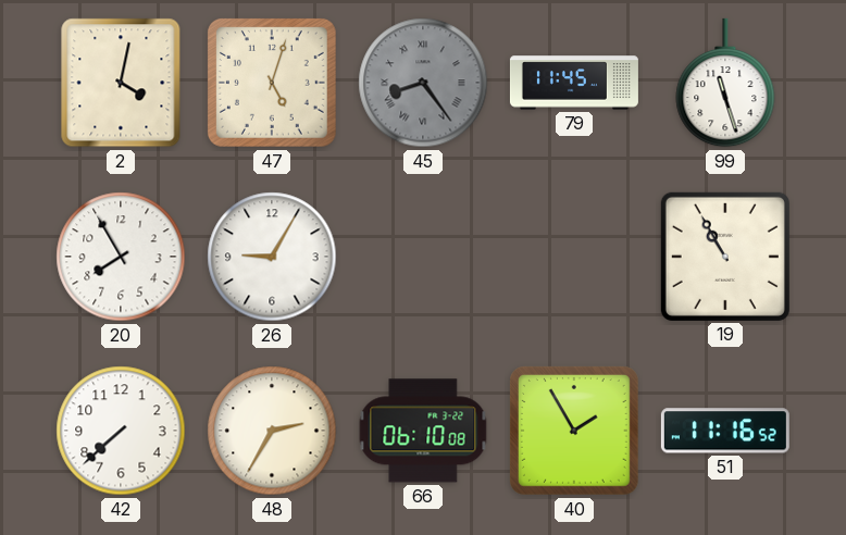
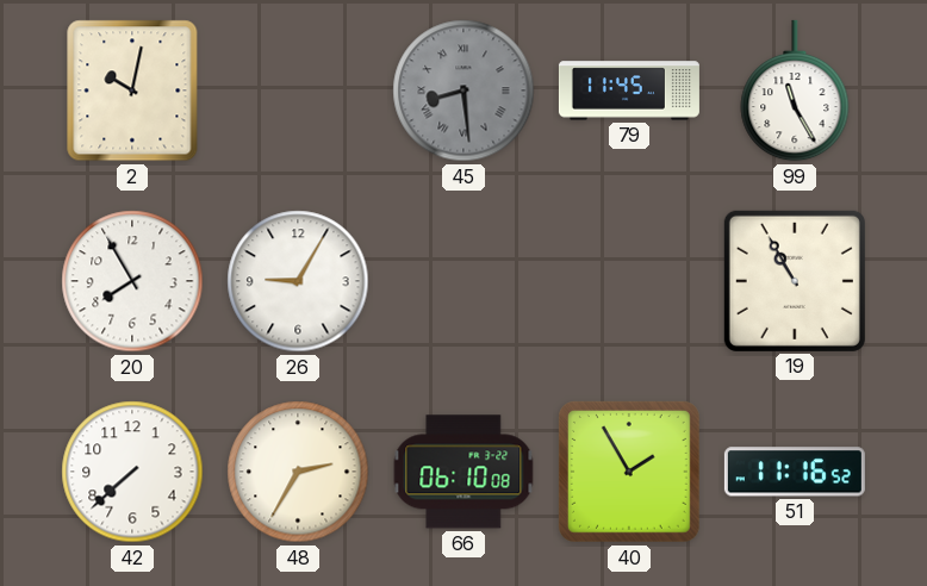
2: 4:02 -> 10:02 (132, 91)
47: 5:03 -> none (272, 83)
45: 8:24 -> 8:29 (463, 91)
99: 11:27 -> 11:25 (795, 91)
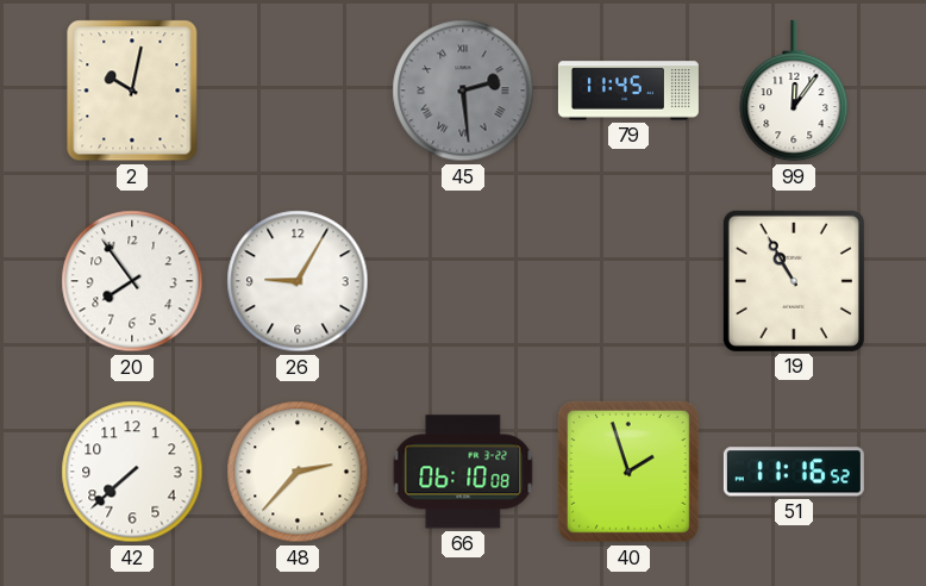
45: 8:29 -> 2:29 (463, 91)
99: 11:25 -> 12:06 (794, 91)
20: 7:55 -> 7:54 (132, 281)
48: 2:35 -> 2:37 (298, 472)
40: 1:55 -> 1:57 (628, 472)
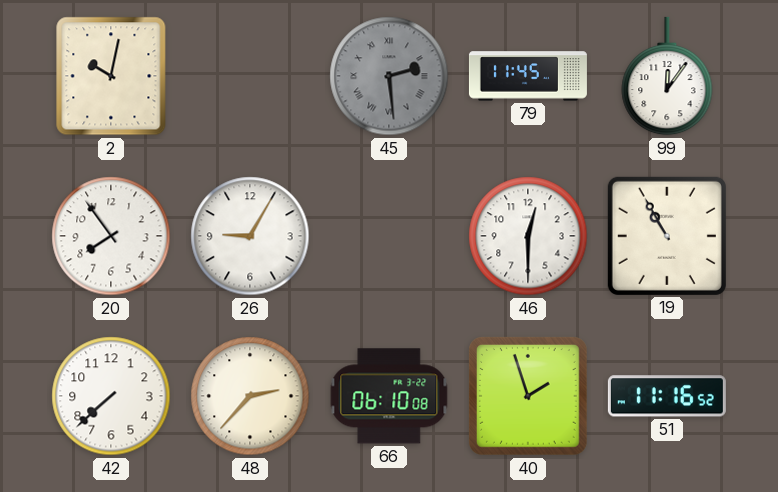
46: none -> 12:30 (528, 236)
